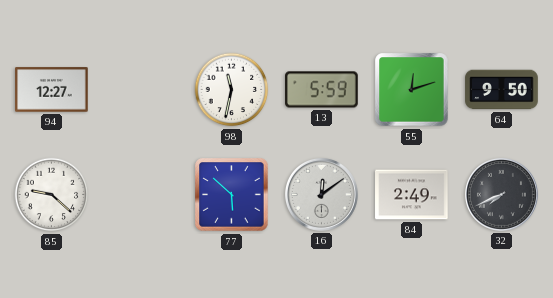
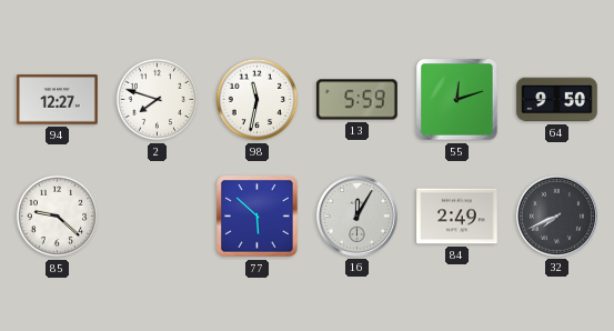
2: none -> 7:48 (158, 100)
16: 12:09 -> 12:05 (356, 215)
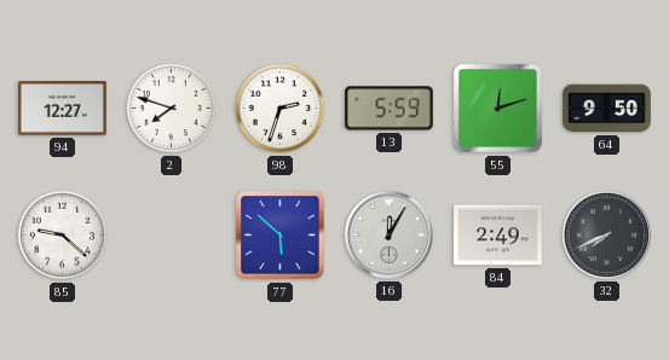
98: 11:32 -> 2:33 (281, 109)
